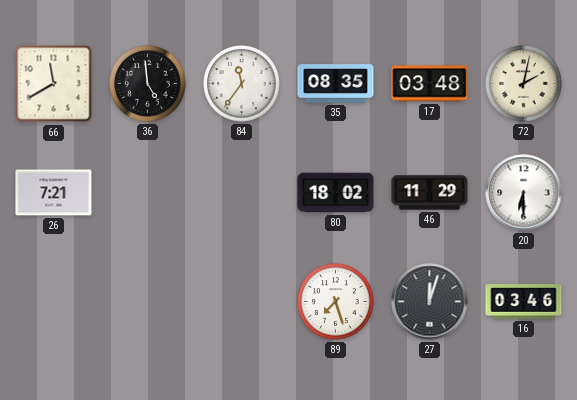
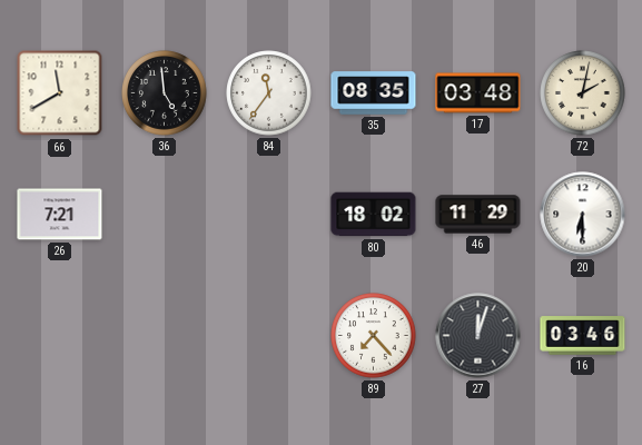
89: 7:27 -> 7:23 (374, 336)
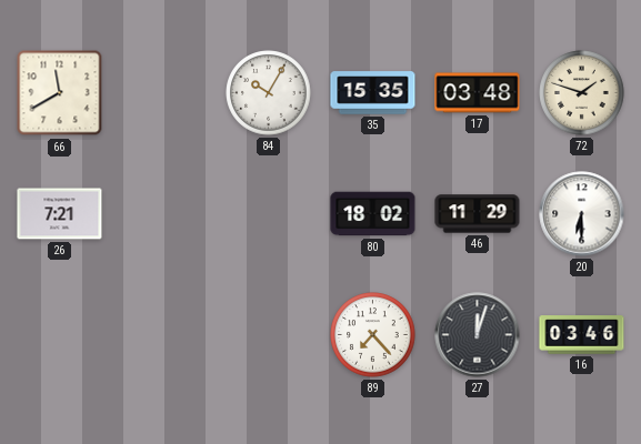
36: 4:59 -> none (165, 93)
84: 11:36 -> 10:05 (269, 93)
35: 08:35 -> 15:35 (373, 93)
72: 2:02 -> 1:48 (582, 93)
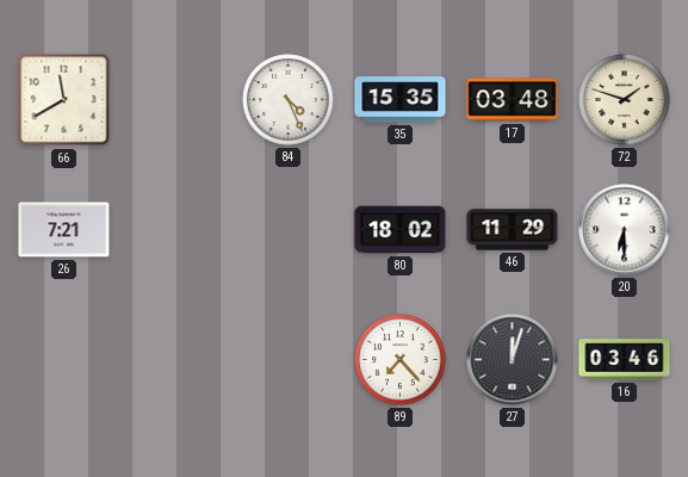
84: 10:05 -> 4:26 (289, 100)
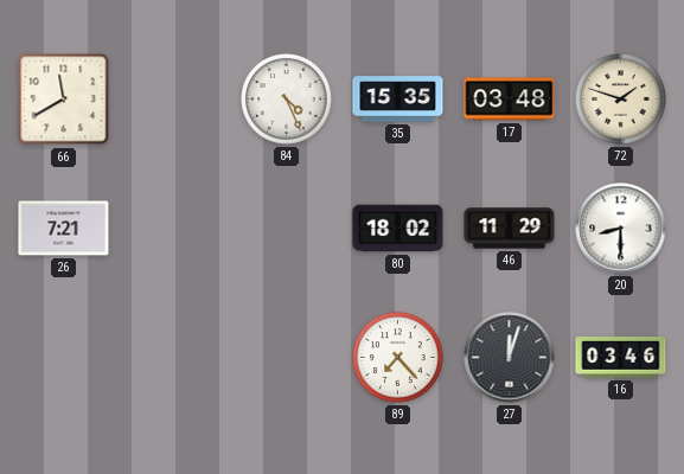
20: 6:30 -> 8:30 (621, 229)
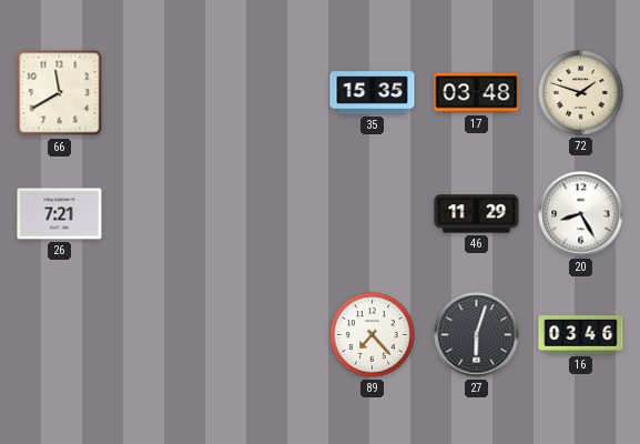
84: 4:26 -> none (287, 100)
80: 18:02 -> none (398, 229)
20: 8:30 -> 8:25 (581, 214)
27: 12:03 -> 6:03 (477, 335)
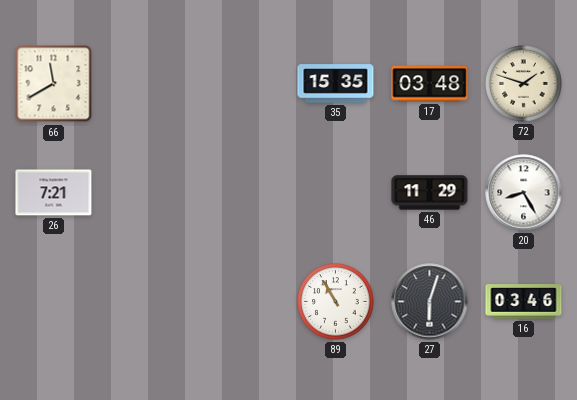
89: 7:23 -> 10:55 (336, 302)
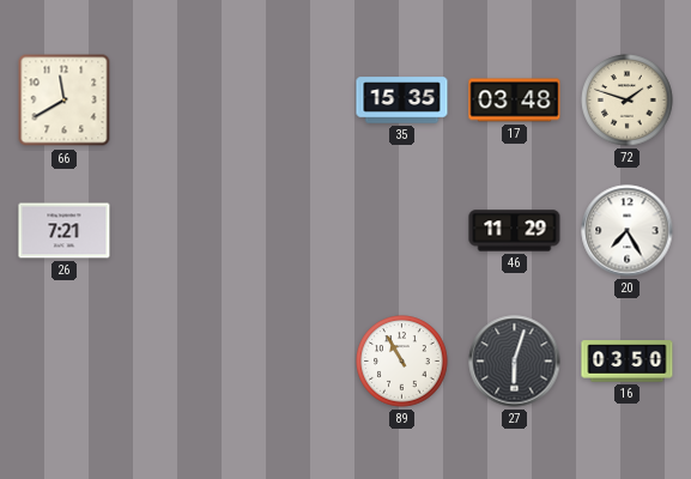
20: 8:25 -> 7:25 (628, 231)
16: 03:46 -> 03:50 (628, 362)
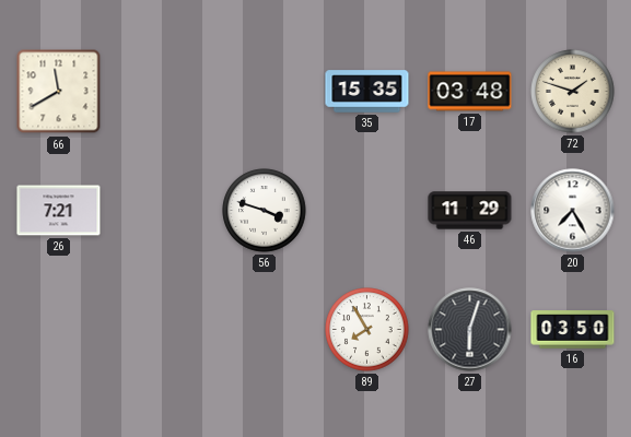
56: none -> 3:48 (265, 211)
89: 10:55 -> 7:55 (367, 330)
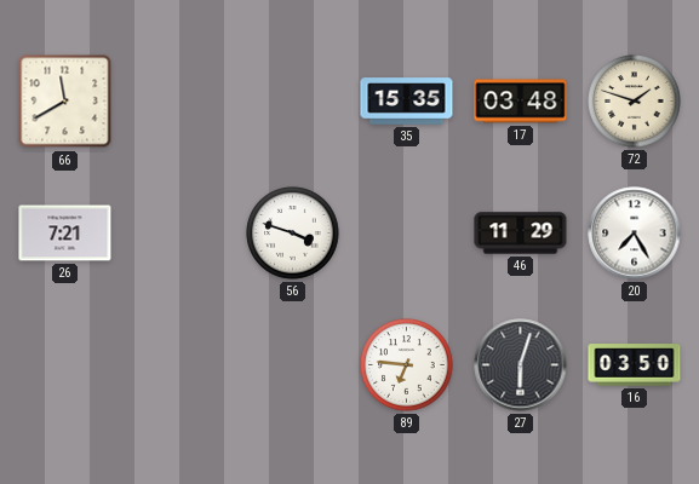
89: 7:55 -> 6:46 (407, 365)
